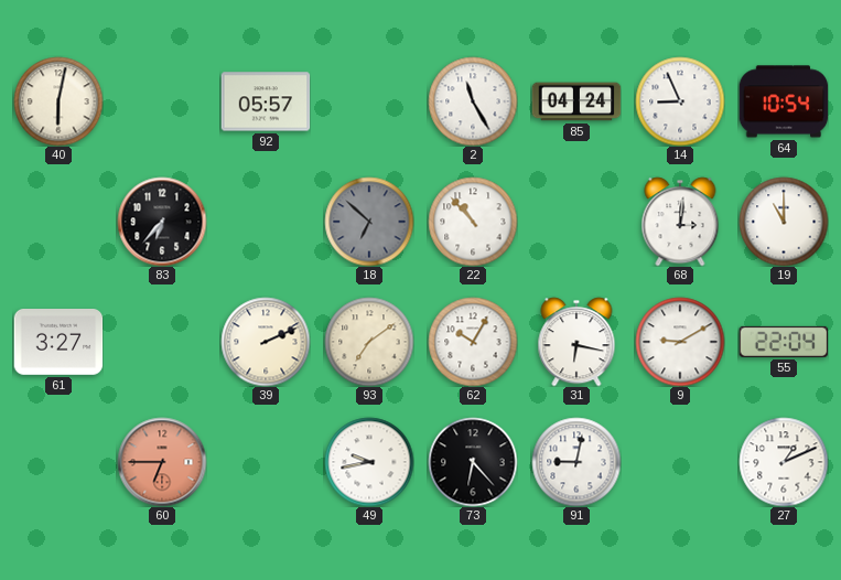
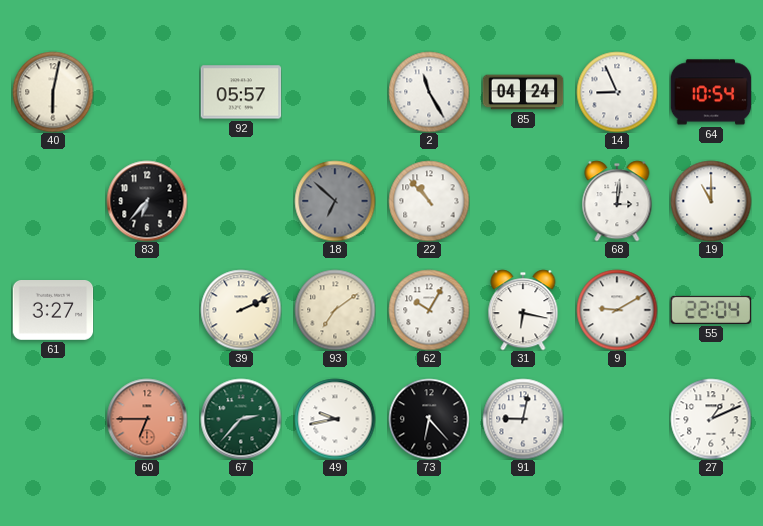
67: none -> 2:37 (241, 419)
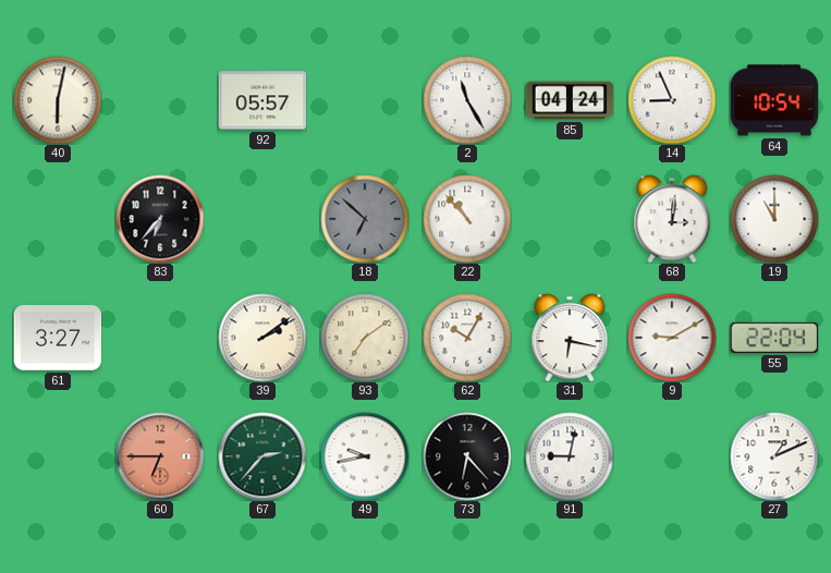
39: 2:11 -> 2:09 (262, 338)
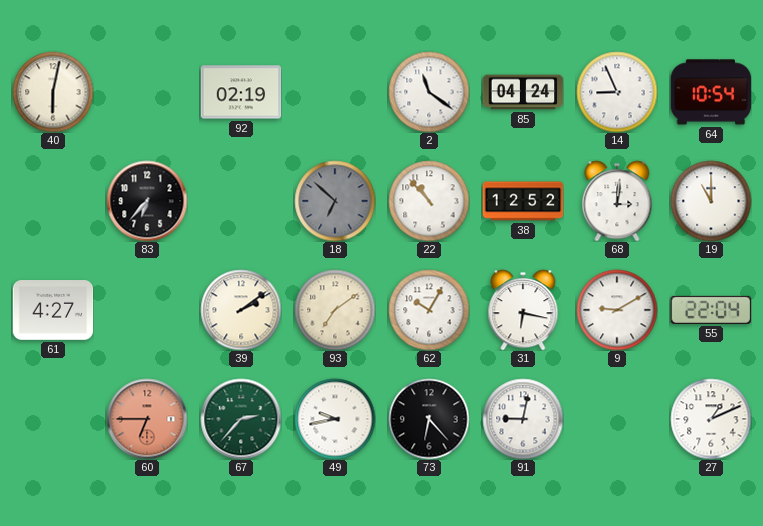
92: 05:57 -> 02:19 (241, 92)
2: 11:25 -> 11:21 (429, 92)
38: none -> 12:52 (523, 201)
61: 3:27 -> 4:27 (53, 311)
